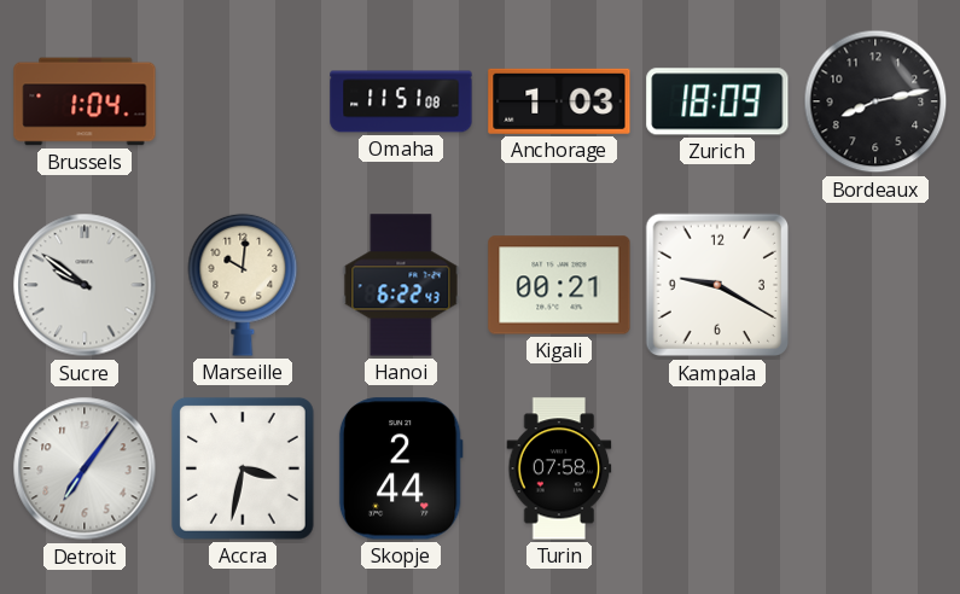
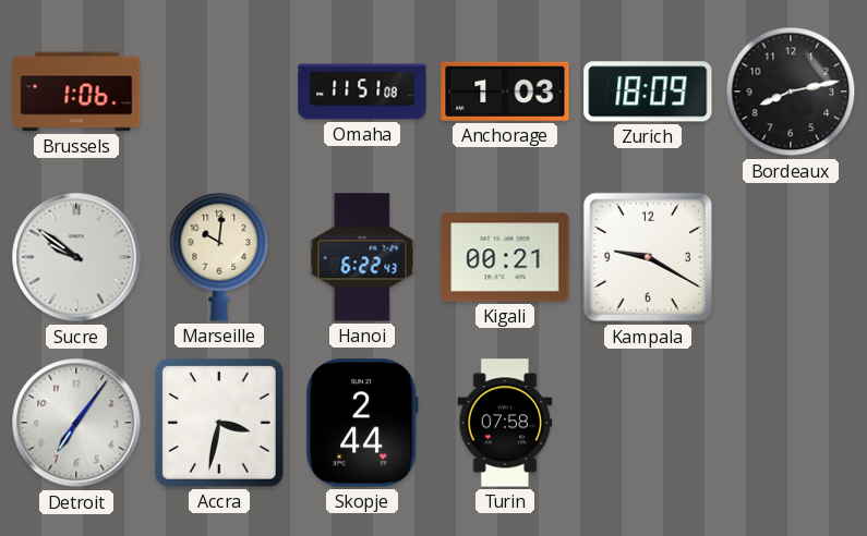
Brussels: 1:04 -> 1:06 (76, 92)
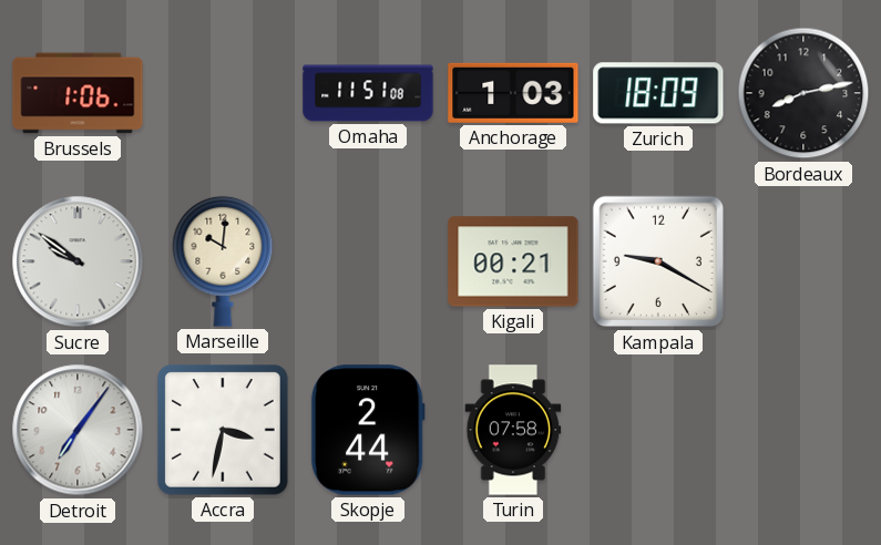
Hanoi: 6:22 -> none (362, 257)
